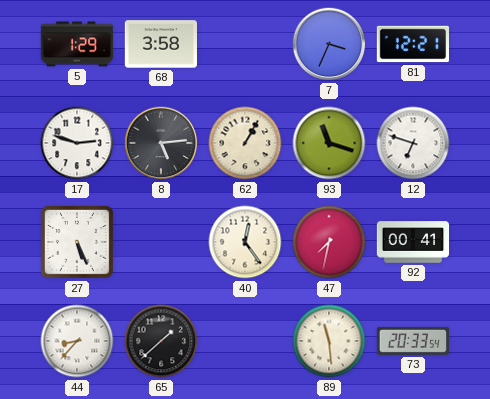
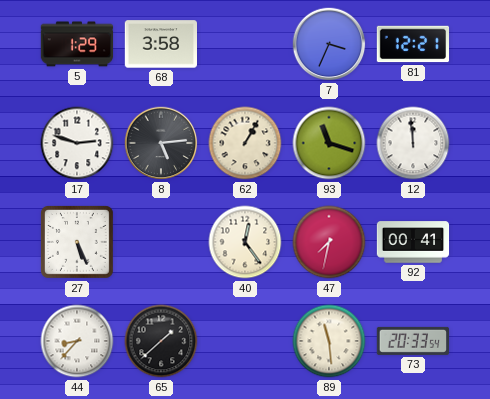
12: 6:48 -> 11:59 (413, 143)
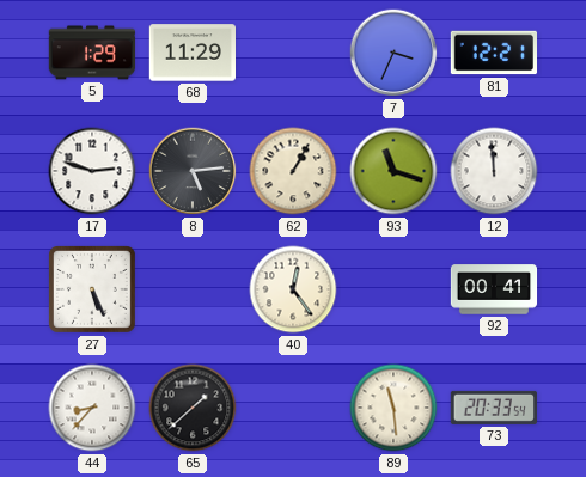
68: 3:58 -> 11:29 (191, 53)
47: 7:32 -> none (329, 242)
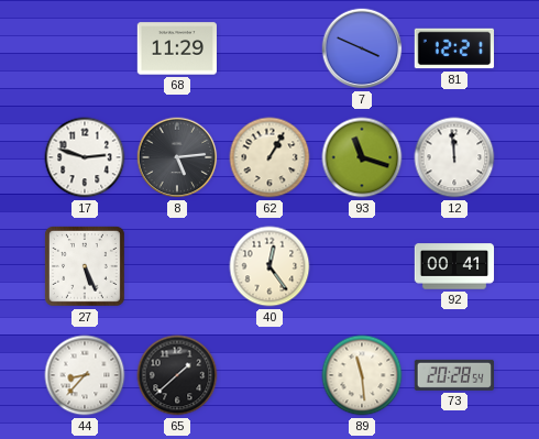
5: 1:29 -> none (92, 53)
7: 3:34 -> 3:49 (362, 48)
73: 20:33 -> 20:28 (453, 375)
